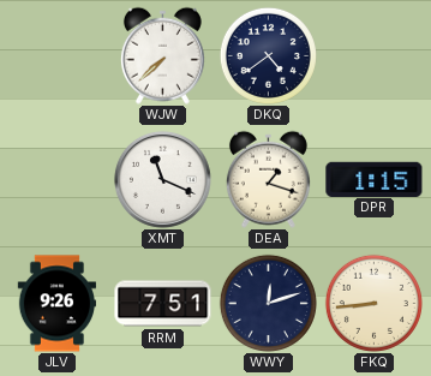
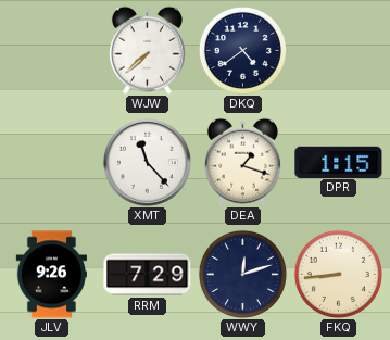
XMT: 11:19 -> 11:23 (147, 162)
RRM: 7:51 -> 7:29 (148, 275)
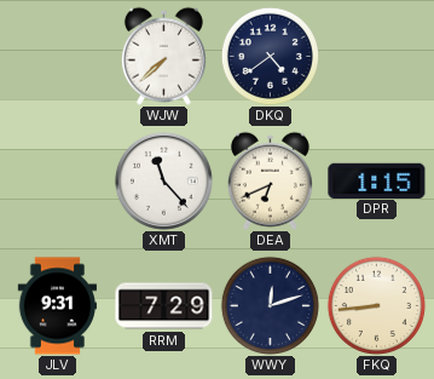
DEA: 1:18 -> 6:41 (270, 180)
JLV: 9:26 -> 9:31 (58, 306)
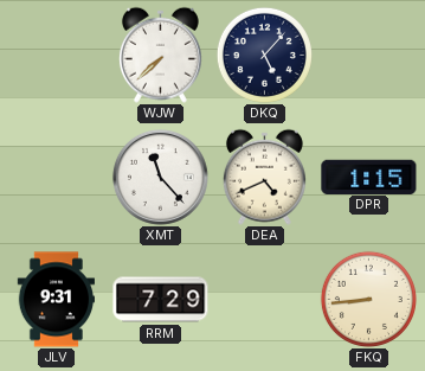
DKQ: 4:39 -> 5:07 (264, 55)
DEA: 6:41 -> 4:41 (264, 177)
WWY: 12:12 -> none (270, 305)
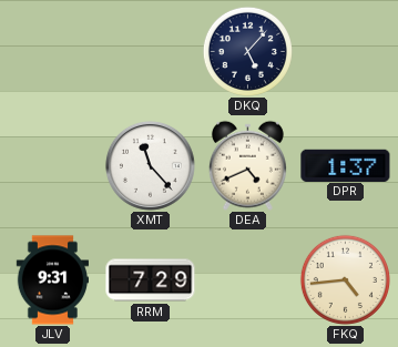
WJW: 7:38 -> none (160, 55)
DPR: 1:15 -> 1:37 (346, 165)
FKQ: 8:44 -> 4:44 (345, 279)
